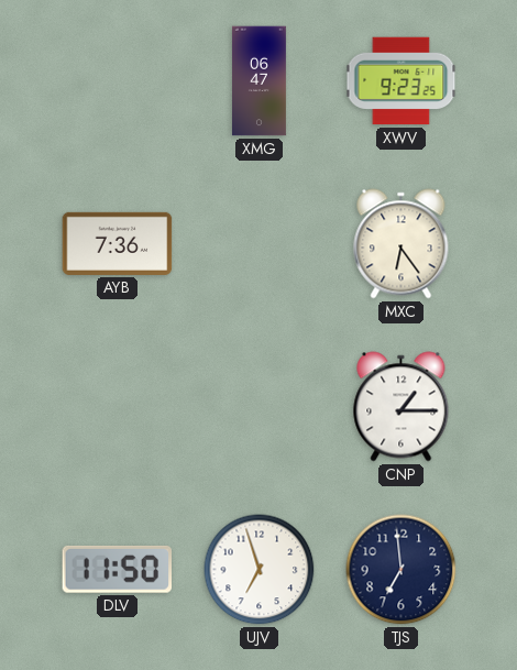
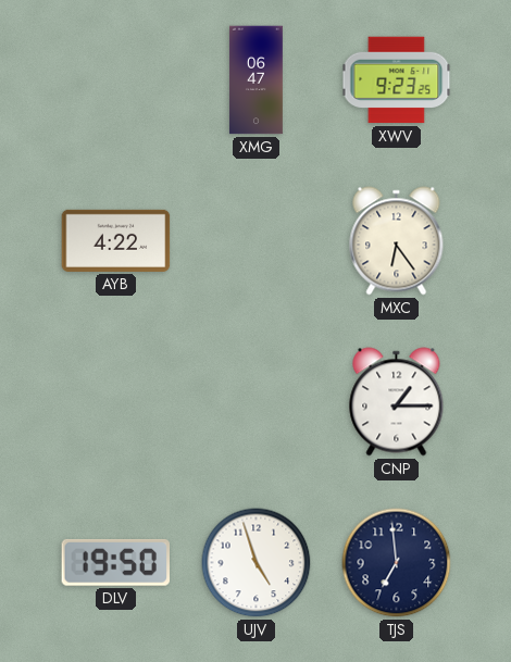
AYB: 7:36 -> 4:22 (116, 240)
DLV: 11:50 -> 19:50 (116, 562)
UJV: 6:57 -> 4:57 (257, 563)
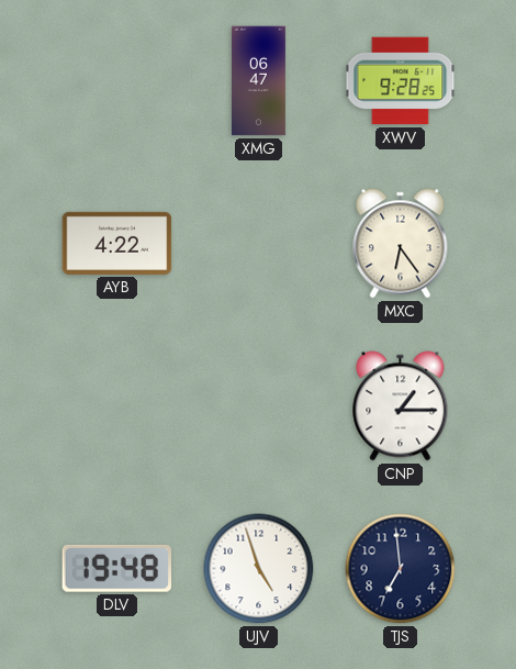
XWV: 9:23 -> 9:28 (401, 81)
DLV: 19:50 -> 19:48 (117, 568)
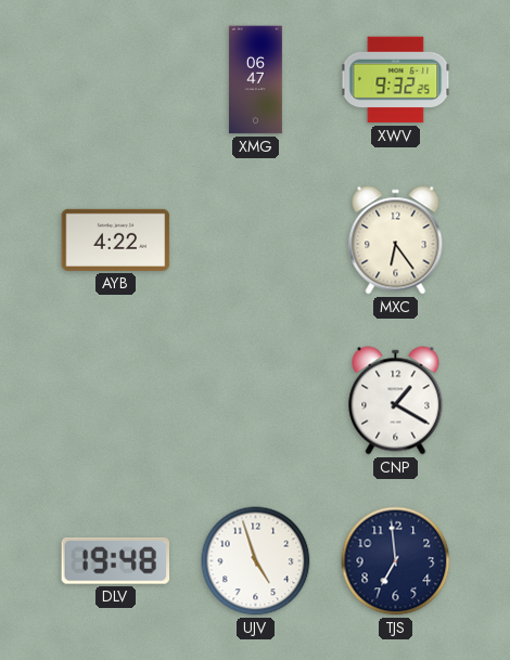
XWV: 9:28 -> 9:32 (396, 80)
CNP: 1:15 -> 1:20 (396, 401)
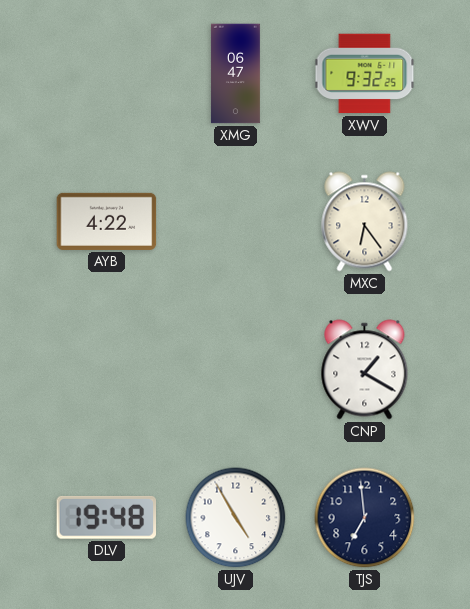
UJV: 4:57 -> 4:55 (236, 518)
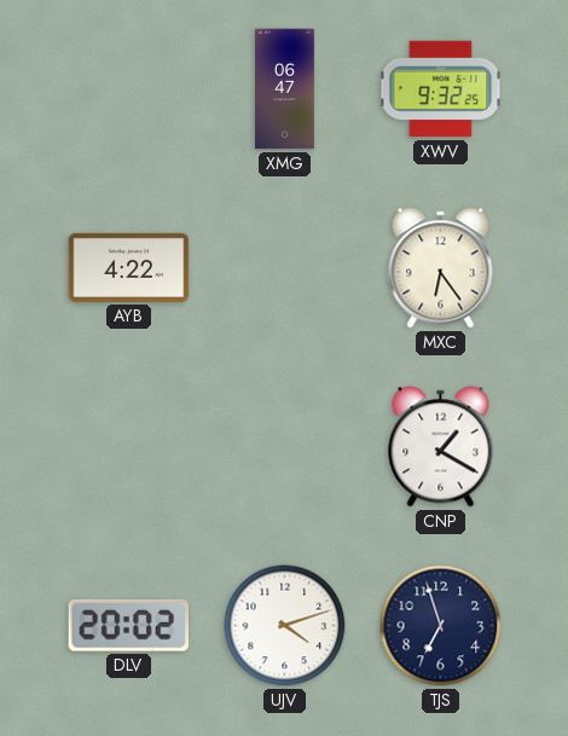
DLV: 19:48 -> 20:02 (129, 625)
UJV: 4:55 -> 4:12 (285, 626)
TJS: 6:59 -> 6:57 (441, 626)
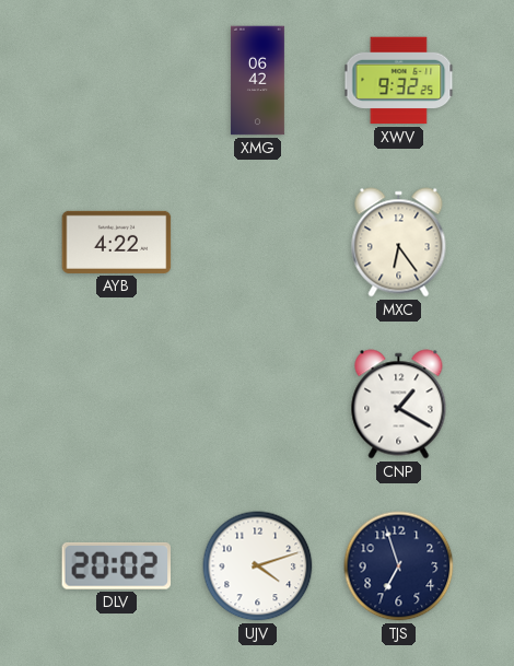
XMG: 06:47 -> 06:42 (257, 81)
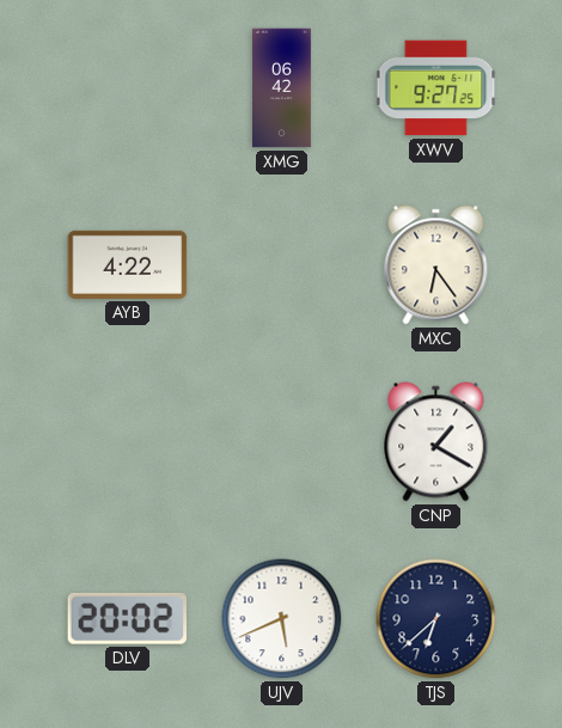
XWV: 9:32 -> 9:27 (436, 88)
UJV: 4:12 -> 5:41 (282, 619)
TJS: 6:57 -> 6:38 (436, 619)
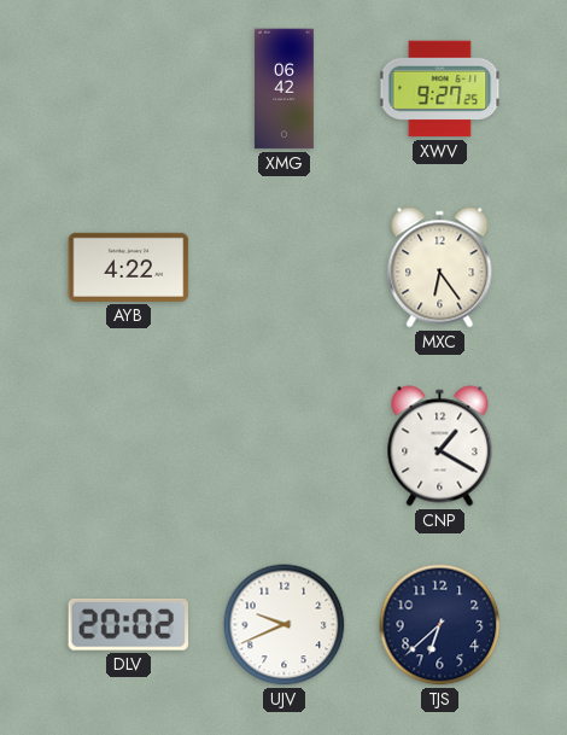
UJV: 5:41 -> 9:41 (285, 625)
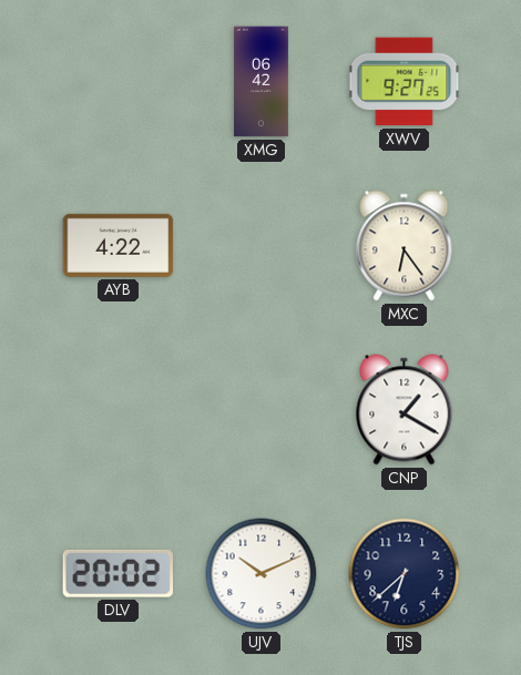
UJV: 9:41 -> 10:11 (262, 574)
